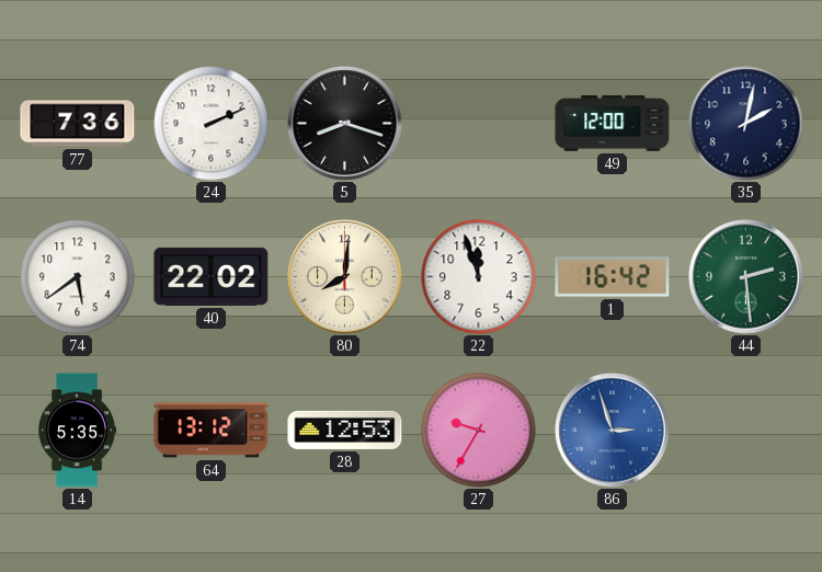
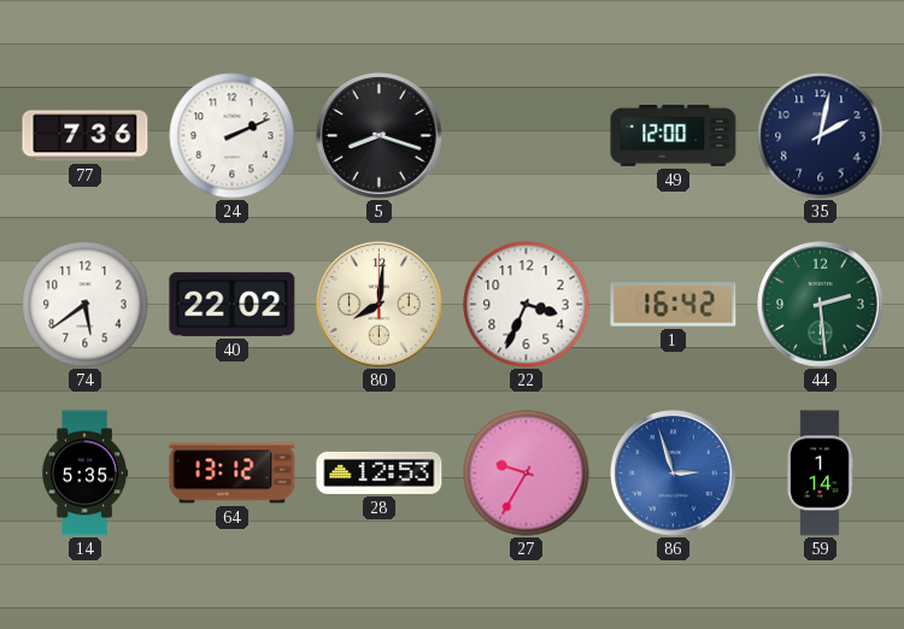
22: 11:57 -> 3:34 (527, 305)
59: none -> 1:14 (820, 474)
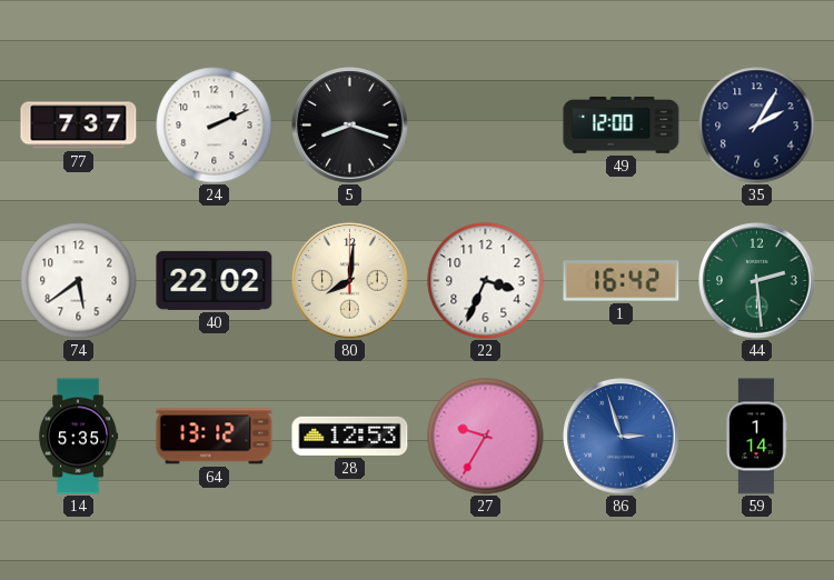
77: 7:36 -> 7:37 (79, 126)
35: 2:02 -> 2:05 (757, 126)
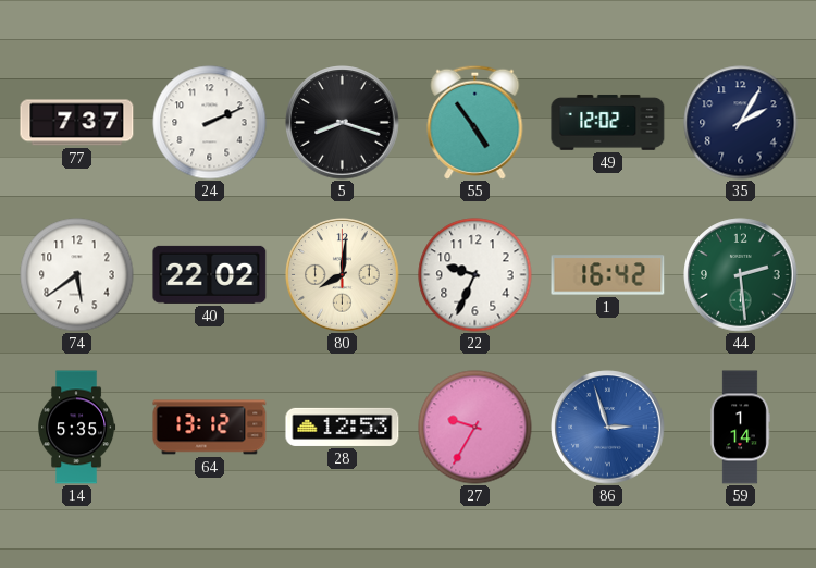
55: none -> 4:54 (475, 122)
49: 12:00 -> 12:02 (608, 122)
22: 3:34 -> 9:34 (475, 275)
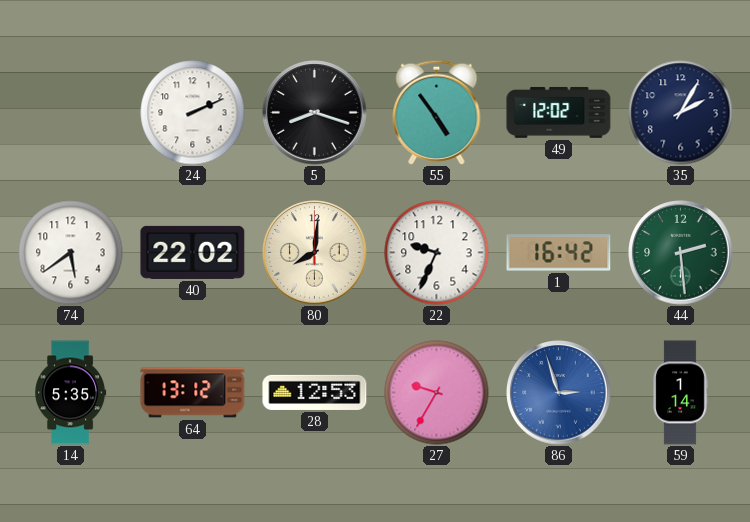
77: 7:37 -> none (77, 123)
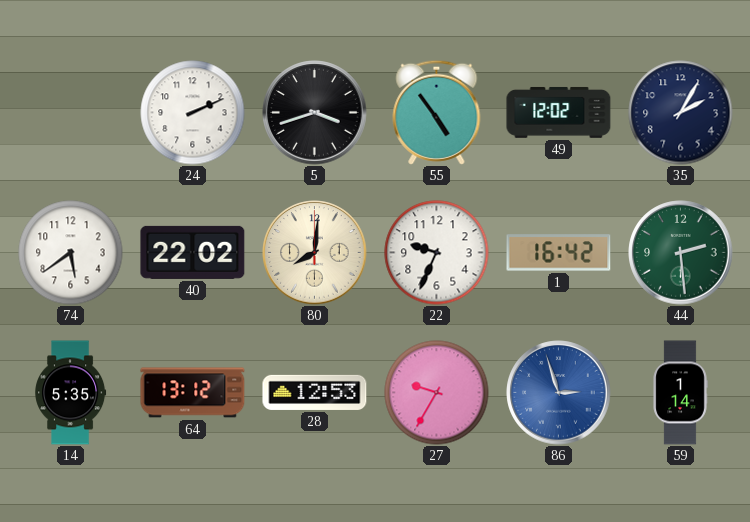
5: 8:18 -> 3:42 (315, 113)
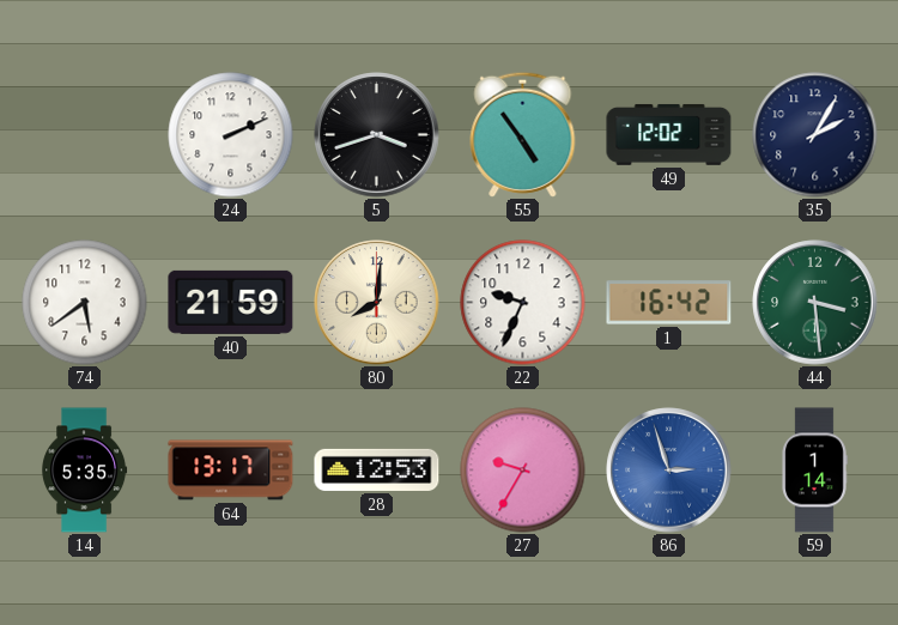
40: 22:02 -> 21:59 (231, 302)
44: 2:29 -> 3:29 (815, 303)
64: 13:12 -> 13:17 (231, 471)
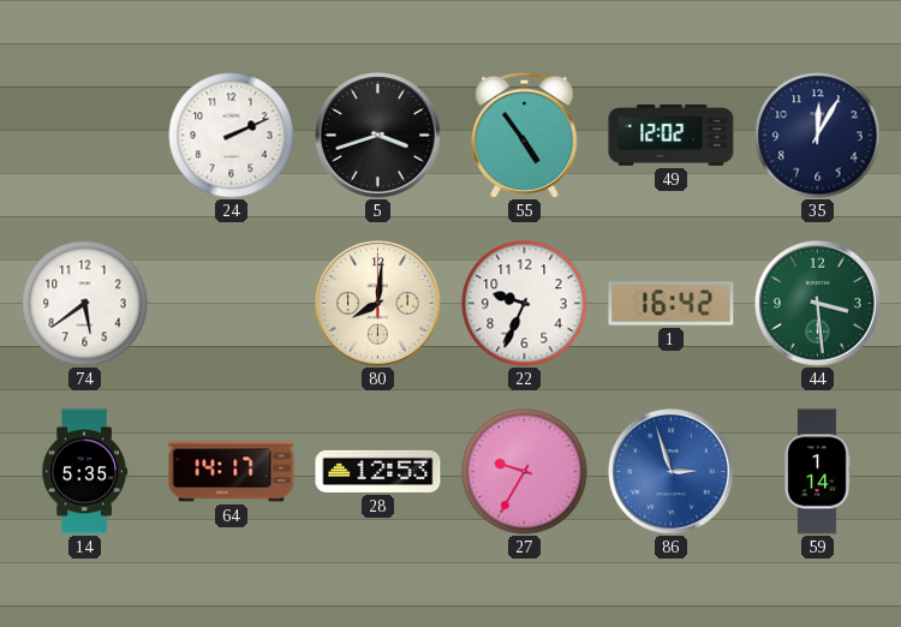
35: 2:05 -> 12:05 (818, 136)
40: 21:59 -> none (231, 302)
64: 13:17 -> 14:17 (232, 472)
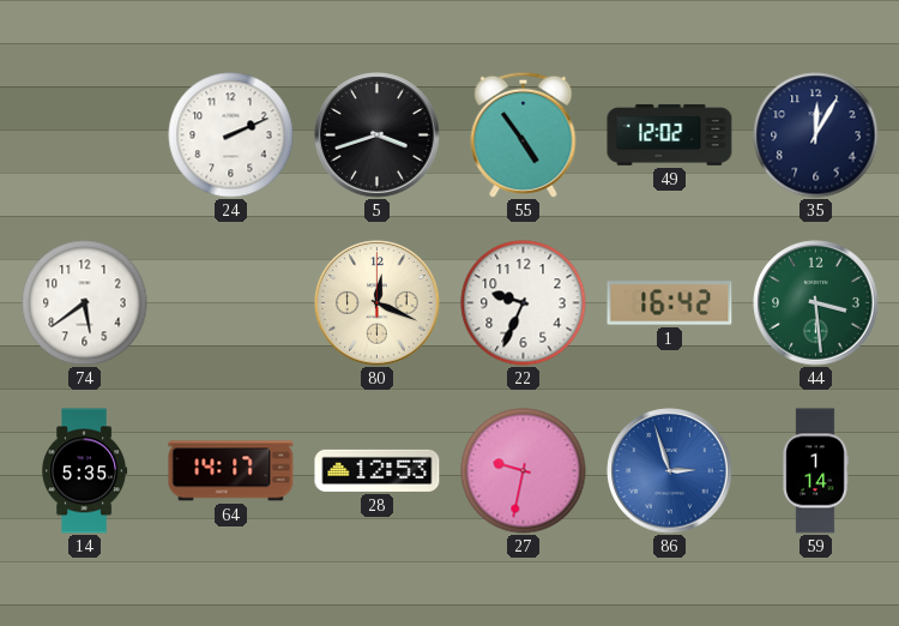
80: 8:01 -> 12:19 (378, 303)
27: 9:35 -> 9:32 (524, 471)
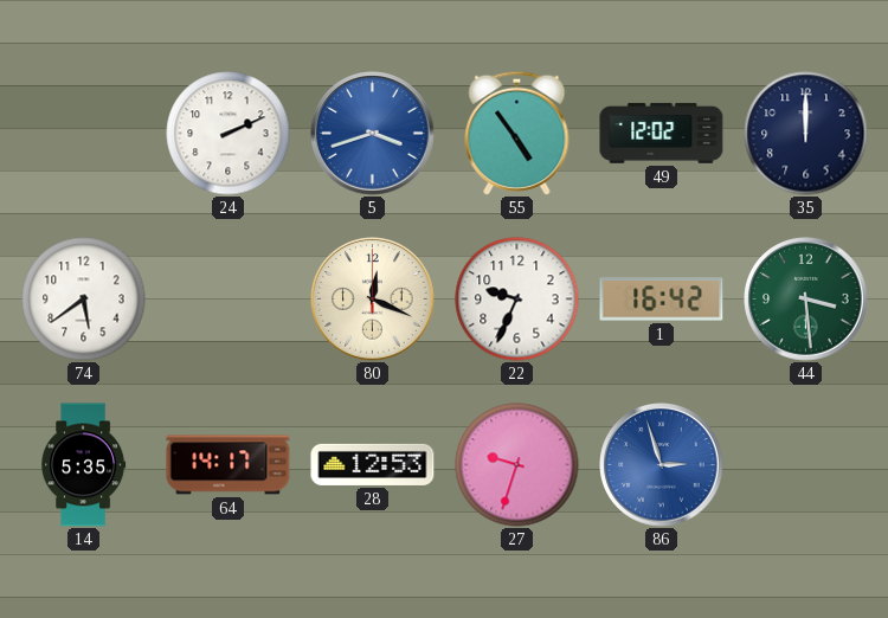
5 dial: black -> blue (373, 134)
35: 12:05 -> 12:00 (806, 134)
27: 9:32 -> 9:33 (517, 465)
59: 1:14 -> none (815, 471)
